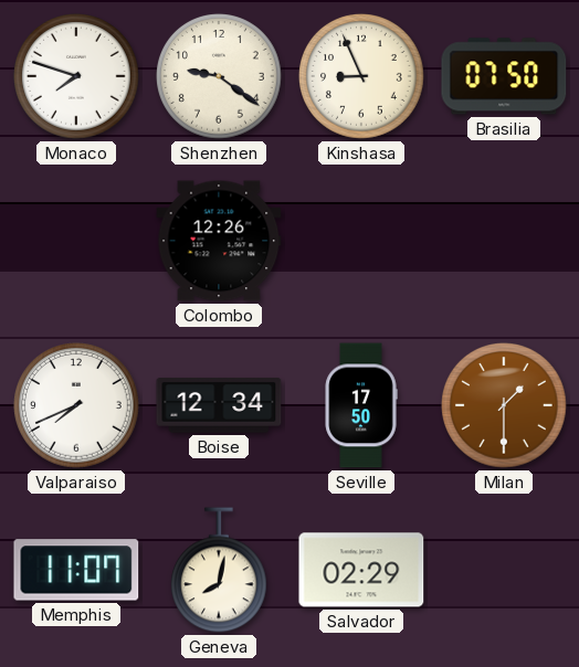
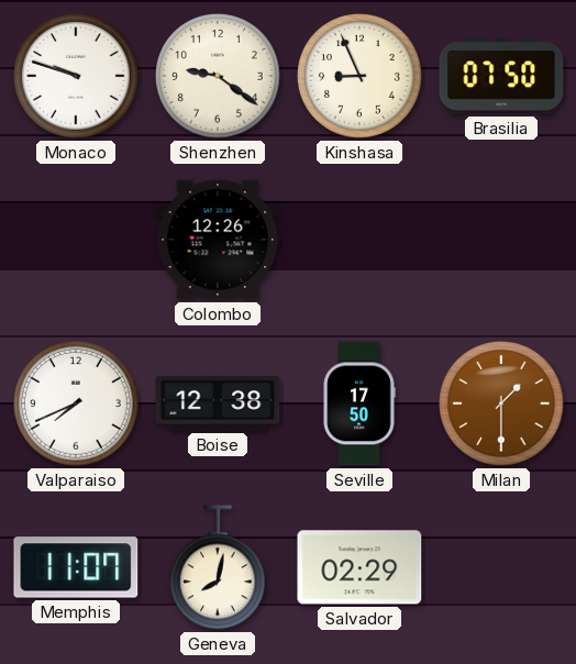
Monaco: 7:48 -> 9:48 (77, 77)
Boise: 12:34 -> 12:38 (218, 403)
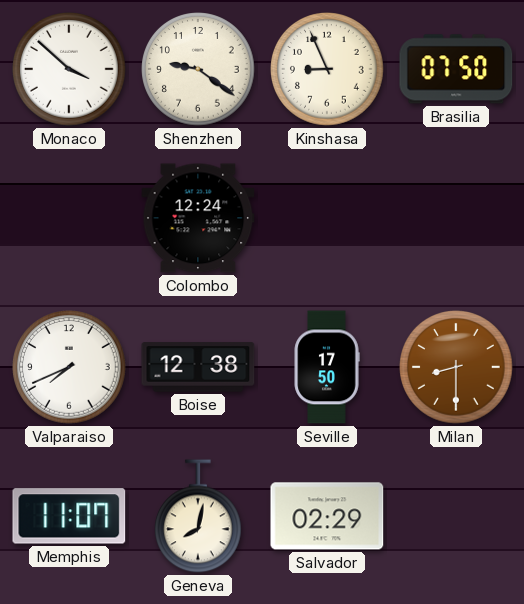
Monaco: 9:48 -> 3:52 (70, 70)
Colombo: 12:26 -> 12:24 (198, 218)
Milan: 1:30 -> 8:30 (457, 368)
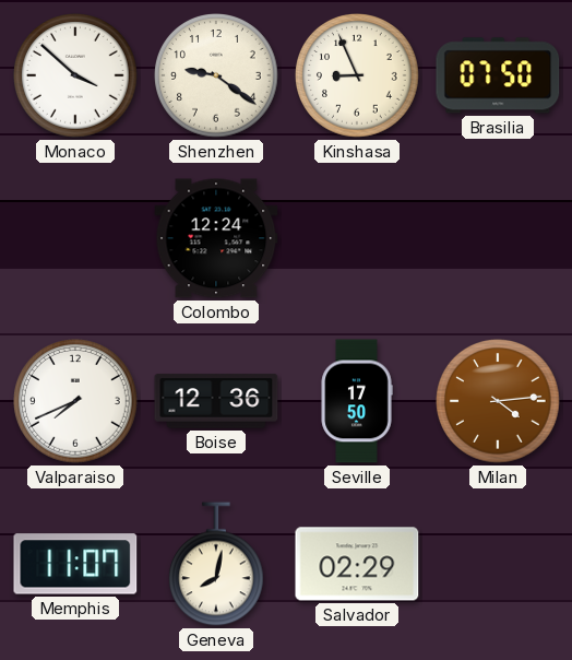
Boise: 12:38 -> 12:36 (216, 401)
Milan: 8:30 -> 4:14 (499, 402)
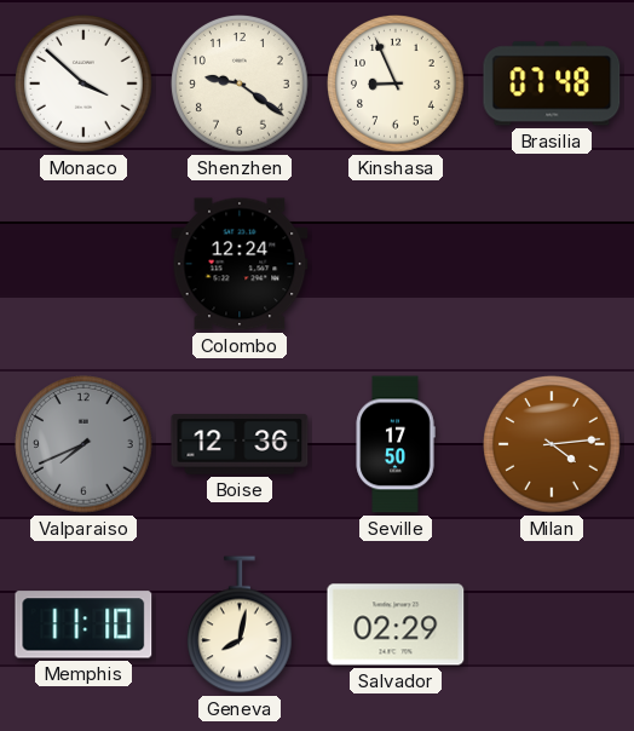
Brasilia: 07:50 -> 07:48 (552, 84)
Valparaiso dial: white -> grey (85, 445)
Memphis: 11:07 -> 11:10 (83, 624)
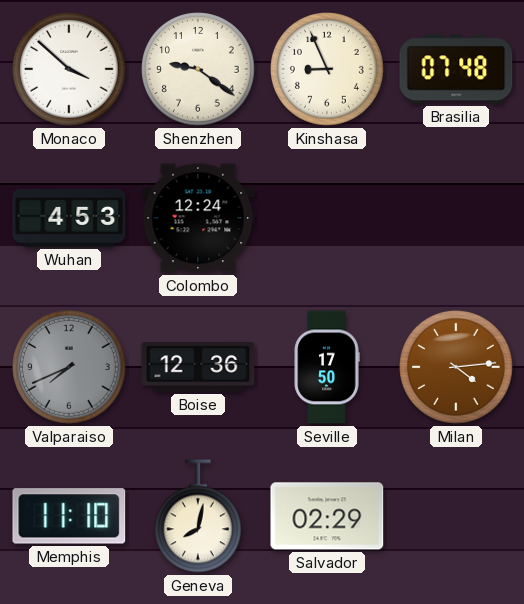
Wuhan: none -> 4:53 (69, 218)
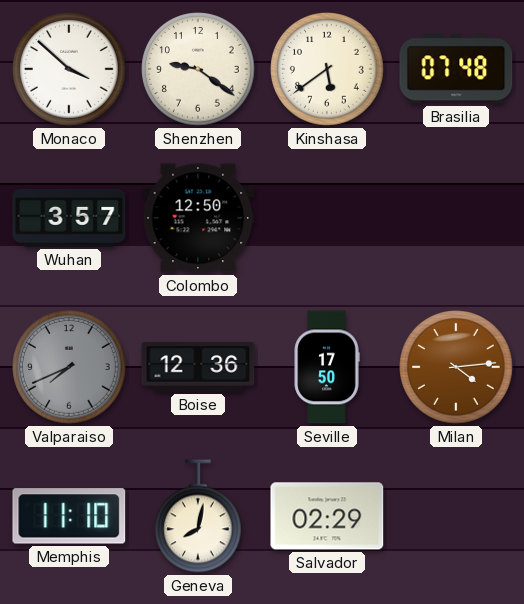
Kinshasa: 8:56 -> 5:39 (328, 70)
Wuhan: 4:53 -> 3:57 (69, 218)
Colombo: 12:24 -> 12:50 (198, 218)
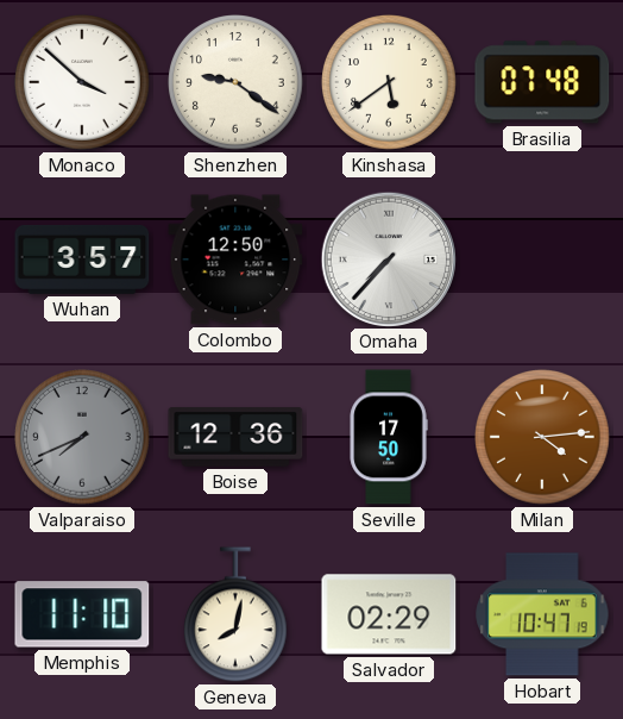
Omaha: none -> 7:37 (388, 258)
Hobart: none -> 10:47 (542, 614)
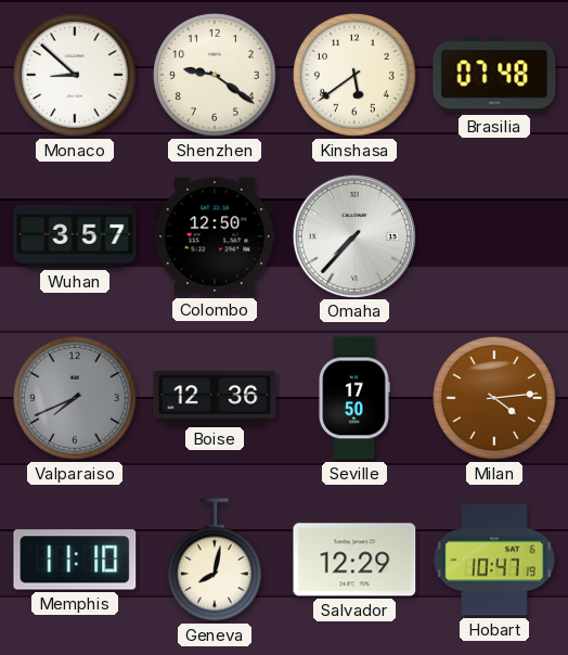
Monaco: 3:52 -> 8:52 (76, 76)
Salvador: 02:29 -> 12:29 (354, 560)
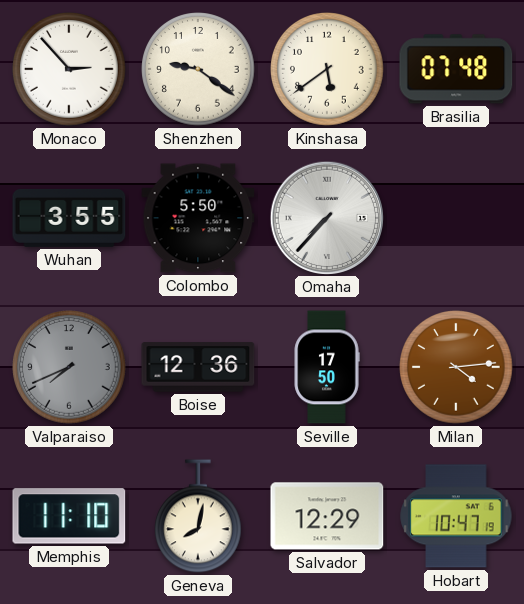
Monaco: 8:52 -> 2:53 (70, 70)
Wuhan: 3:57 -> 3:55 (69, 218)
Colombo: 12:50 -> 5:50 (198, 218)
